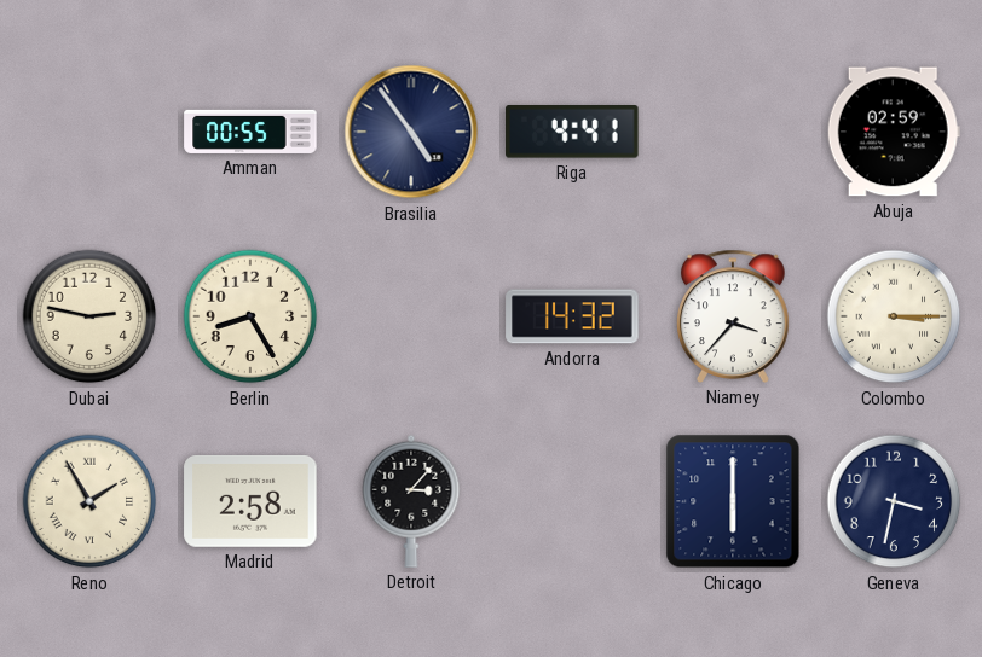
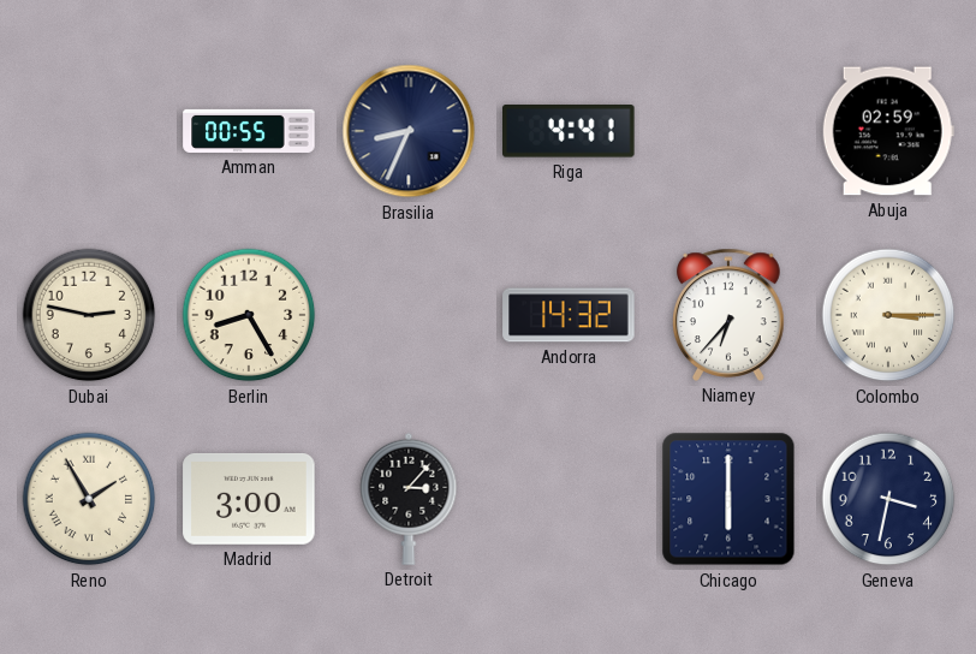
Brasilia: 4:54 -> 8:34 (409, 131)
Niamey: 3:37 -> 6:37 (730, 315)
Madrid: 2:58 -> 3:00 (249, 499)
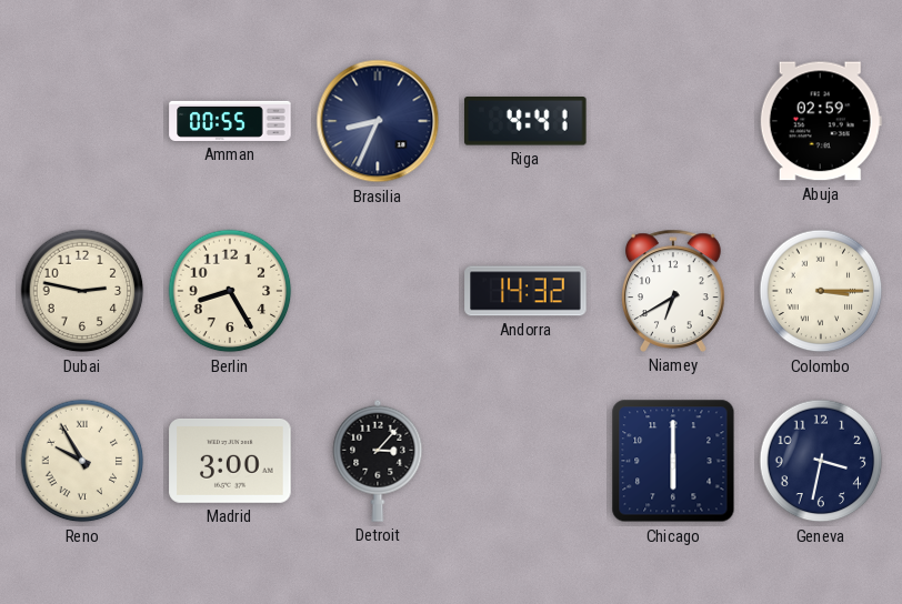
Niamey: 6:37 -> 6:40 (674, 291)
Reno: 1:55 -> 9:55 (82, 461)
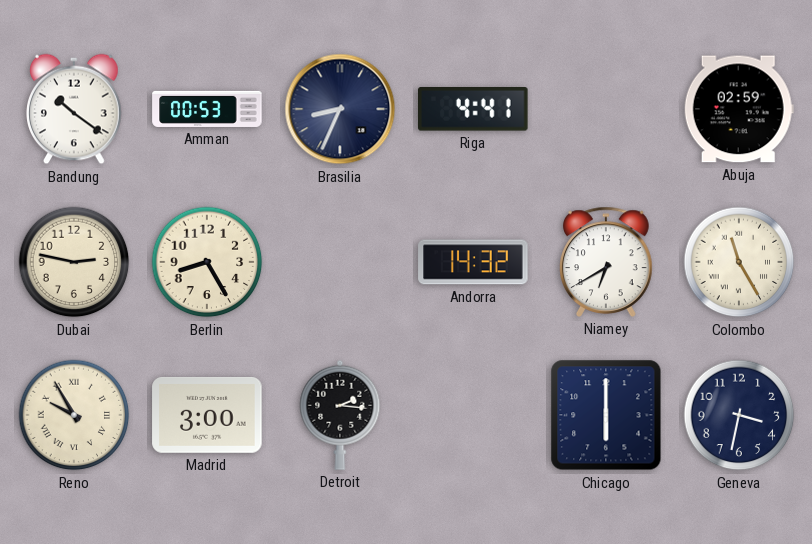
Bandung: none -> 10:21 (74, 109)
Amman: 00:55 -> 00:53 (207, 109)
Colombo: 3:15 -> 11:25 (739, 262)
Detroit: 3:07 -> 2:16 (340, 415)
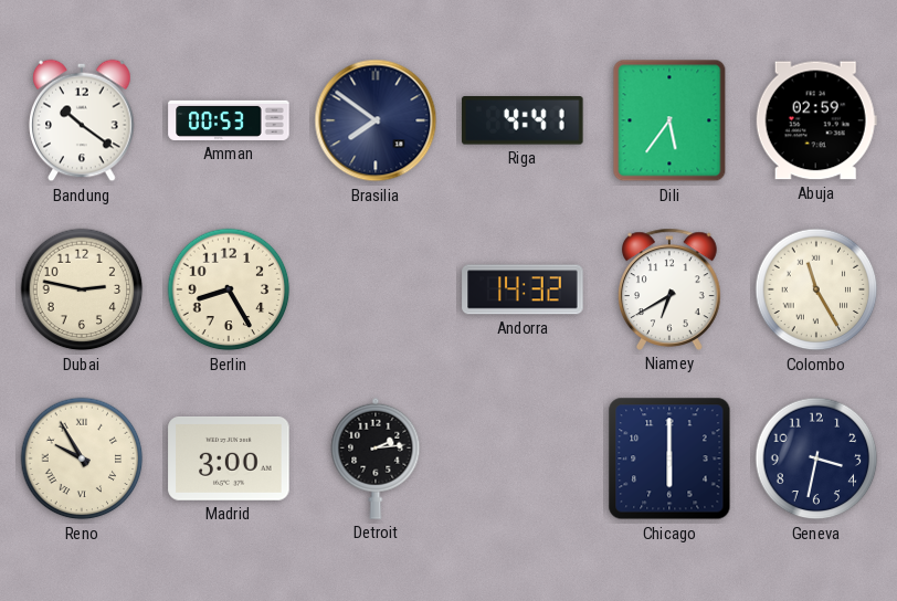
Brasilia: 8:34 -> 7:51 (376, 120)
Dili: none -> 5:36 (669, 120)
Detroit: 2:16 -> 2:14 (376, 458)
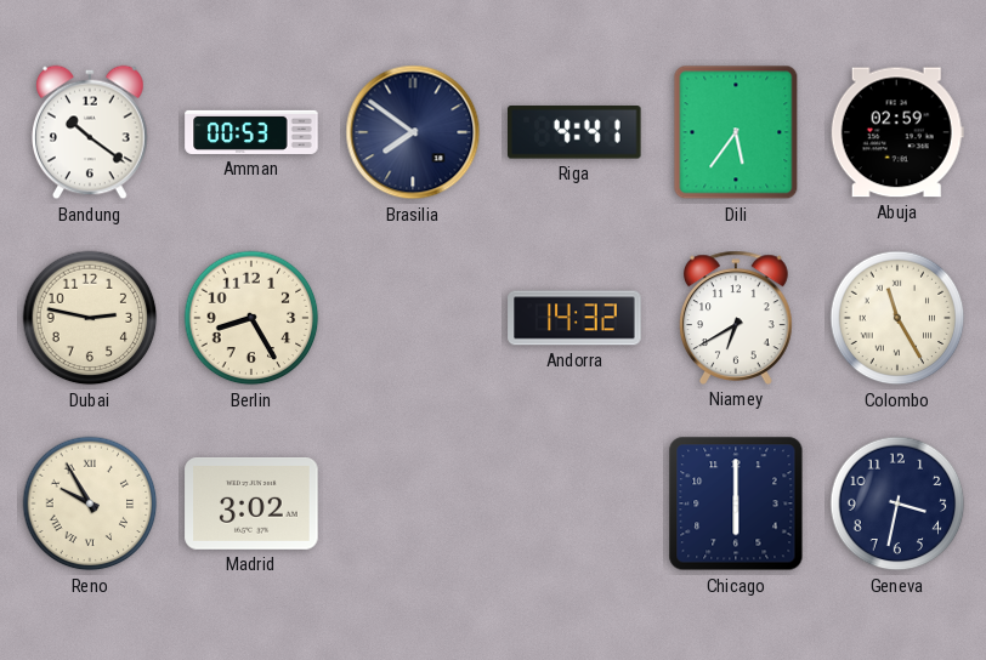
Madrid: 3:00 -> 3:02 (251, 503)
Detroit: 2:14 -> none (376, 458)
